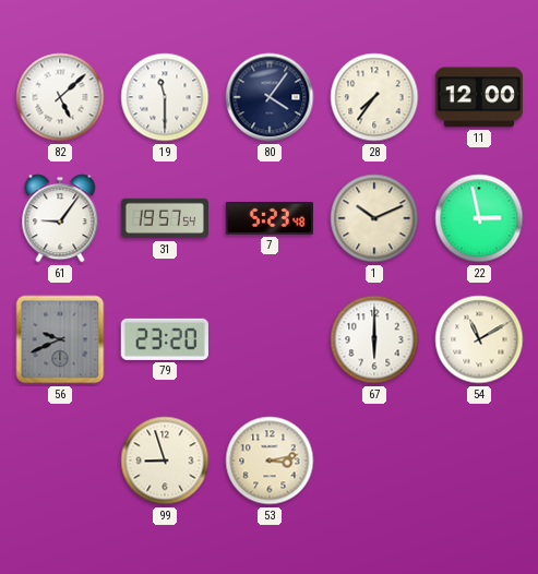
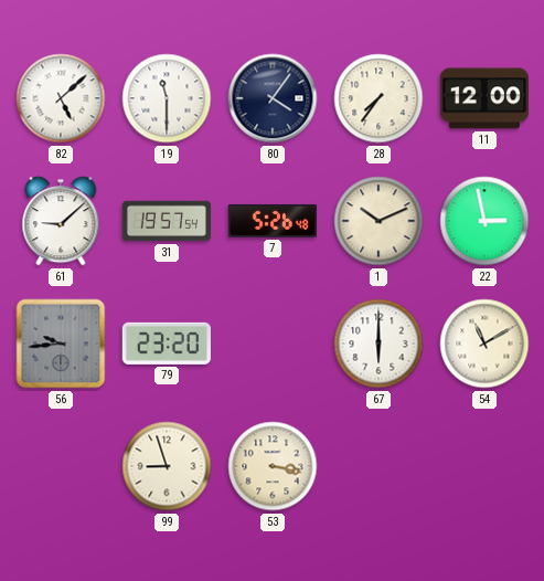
61: 9:06 -> 9:08 (61, 221)
7: 5:23 -> 5:26 (273, 221)
56: 9:41 -> 9:44 (61, 344)
53: 3:13 -> 3:17 (273, 466)
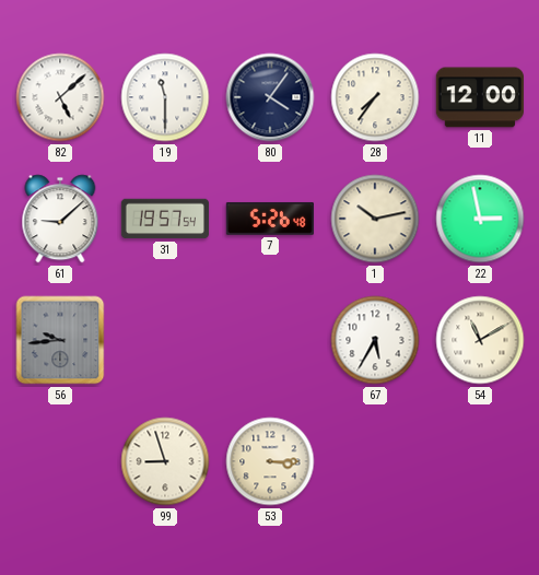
1: 10:11 -> 10:13 (375, 219)
79: 23:20 -> none (167, 344)
67: 6:00 -> 5:35 (375, 340)
53: 3:17 -> 3:15 (270, 461)
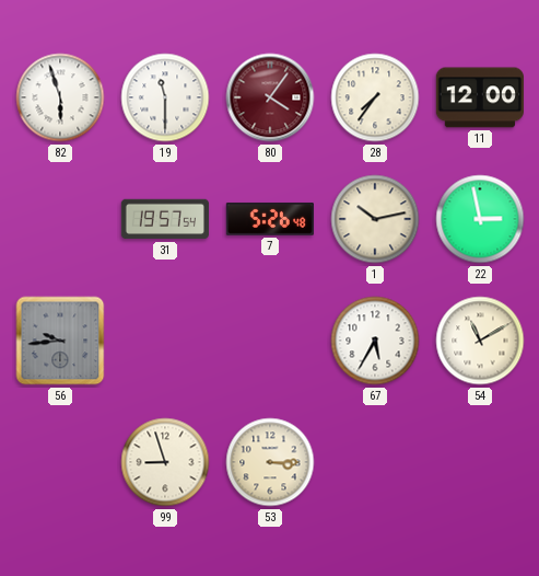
82: 5:08 -> 5:57 (60, 97)
80 dial: navy -> burgundy (270, 97)
61: 9:08 -> none (60, 219)
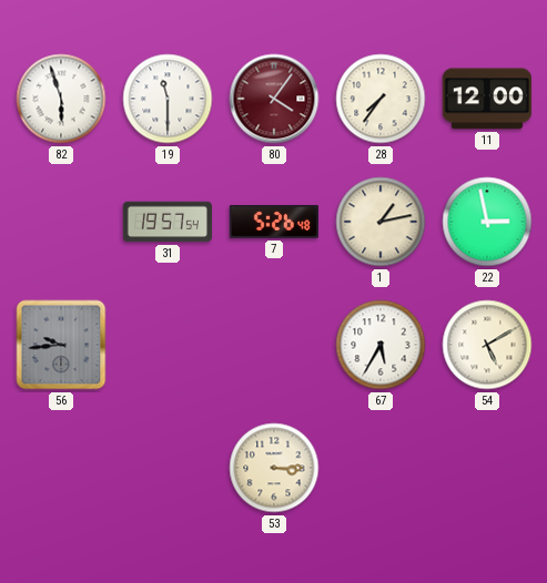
1: 10:13 -> 1:13 (381, 222)
54: 11:10 -> 5:10 (487, 345)
99: 8:57 -> none (165, 462)
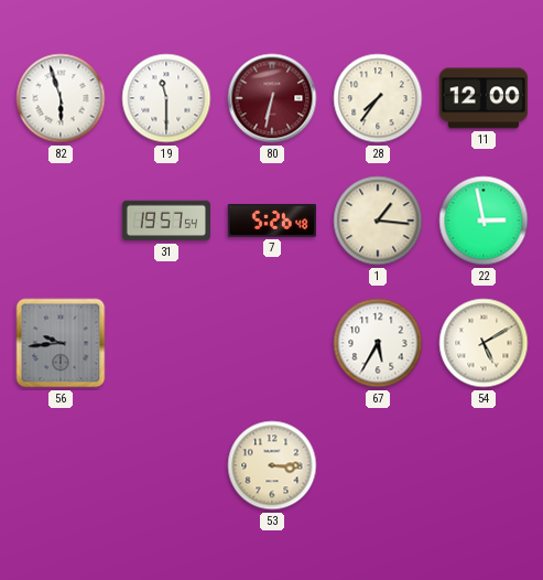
80: 4:06 -> 6:32 (272, 98)
1: 1:13 -> 1:16 (378, 221)
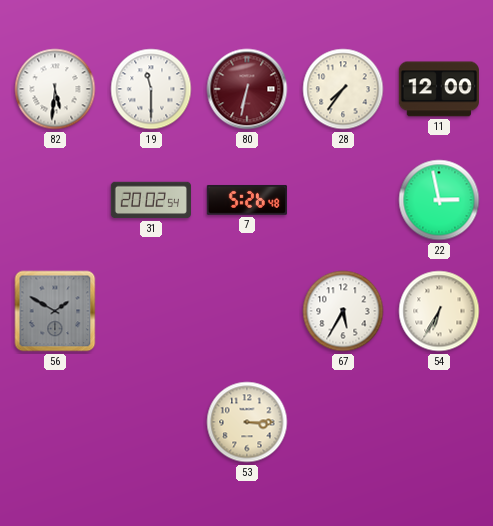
82: 5:57 -> 5:31 (55, 89)
31: 19:57 -> 20:02 (150, 200)
1: 1:16 -> none (378, 221)
56: 9:44 -> 1:50 (55, 311)
54: 5:10 -> 6:35 (439, 311)
